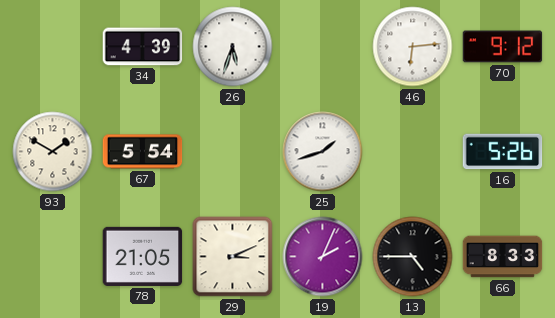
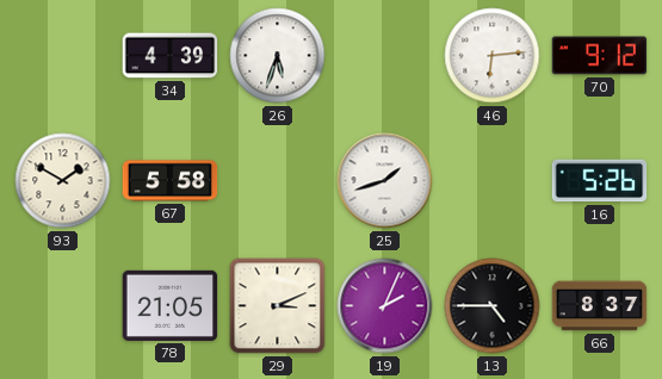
67: 5:54 -> 5:58 (171, 181)
66: 8:33 -> 8:37 (600, 306)
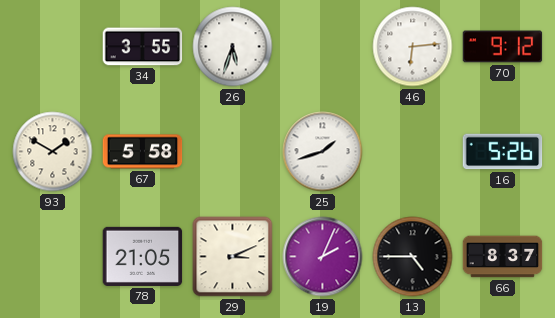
34: 4:39 -> 3:55 (143, 47)
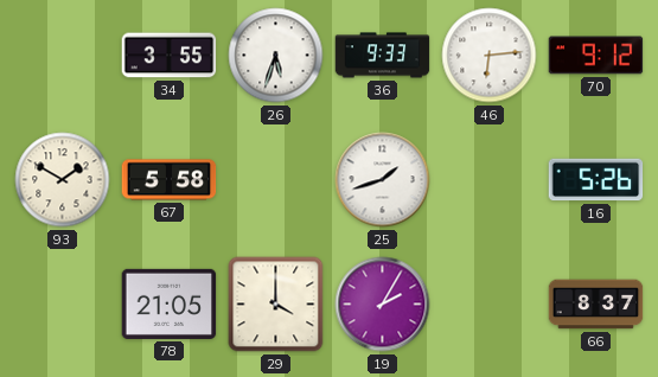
36: none -> 9:33 (383, 56)
29: 3:11 -> 4:00 (276, 305)
19: 2:04 -> 2:05 (383, 305)
13: 4:45 -> none (413, 257)
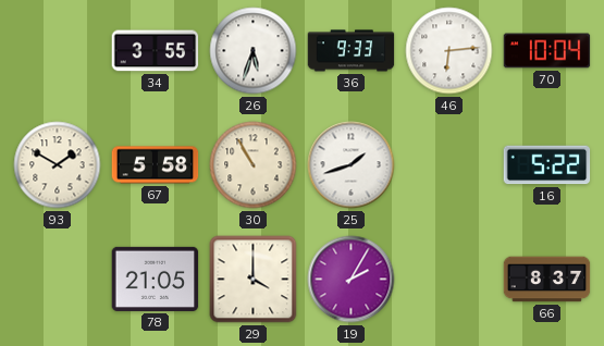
70: 9:12 -> 10:04 (547, 51)
30: none -> 10:55 (254, 165)
16: 5:26 -> 5:22 (547, 165)
